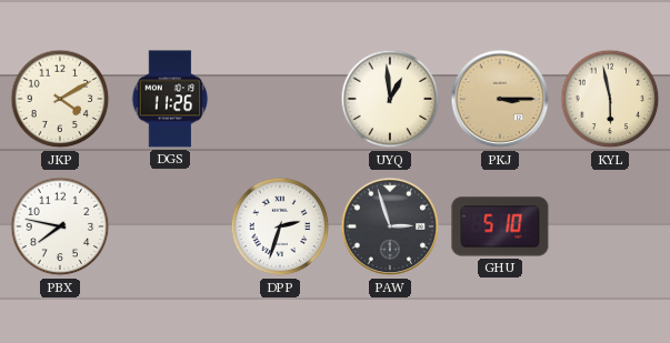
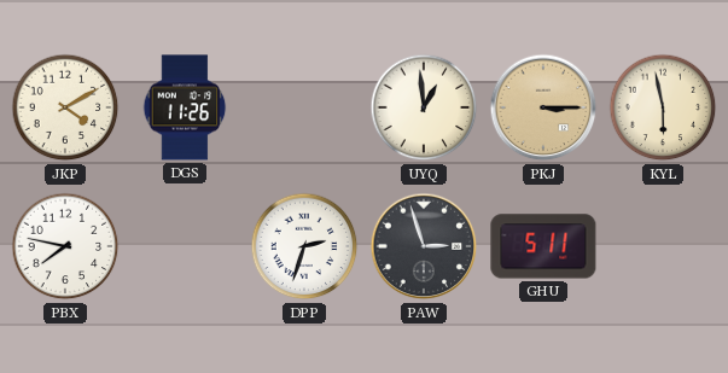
GHU: 5:10 -> 5:11 (543, 246)
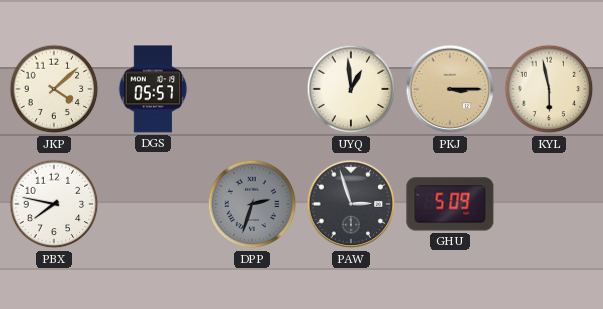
JKP: 4:10 -> 4:08 (54, 89)
DGS: 11:26 -> 05:57 (153, 89)
DPP dial: white -> grey (252, 204)
GHU: 5:11 -> 5:09 (450, 204)
